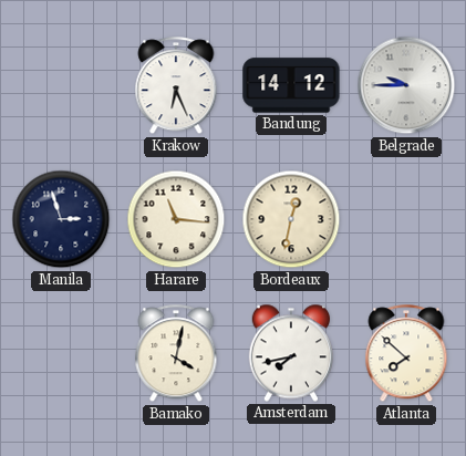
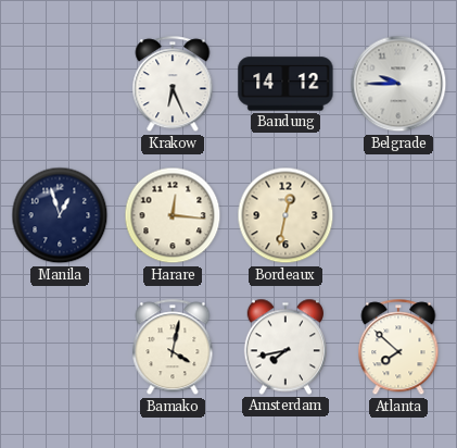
Manila: 2:57 -> 12:57 (60, 215)
Harare: 11:16 -> 12:16 (173, 215)
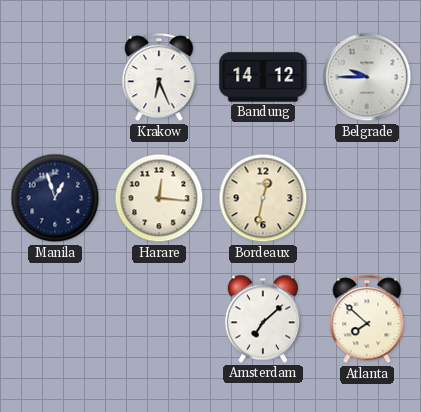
Bamako: 4:02 -> none (173, 348)
Amsterdam: 7:43 -> 7:08 (262, 319)
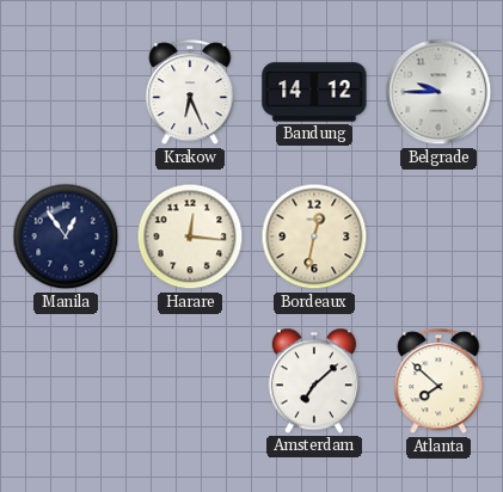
Manila: 12:57 -> 12:54 (66, 236)
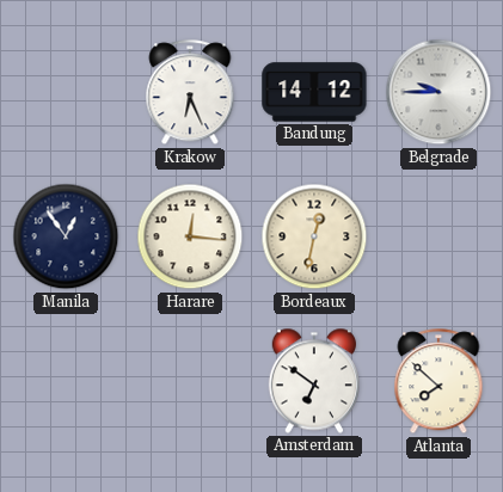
Amsterdam: 7:08 -> 6:51 (313, 381)
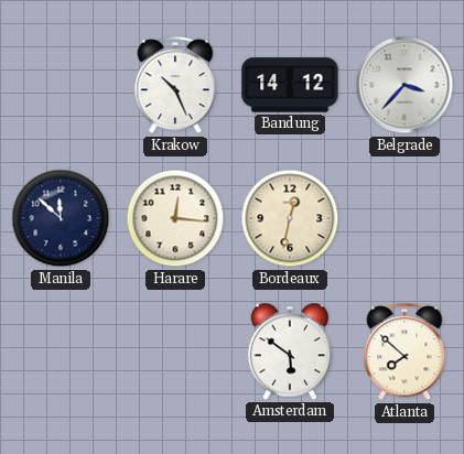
Krakow: 6:26 -> 10:26 (175, 86)
Belgrade: 9:45 -> 3:37 (404, 85)
Manila: 12:54 -> 11:52 (61, 218)
Amsterdam: 6:51 -> 5:51 (289, 352)
